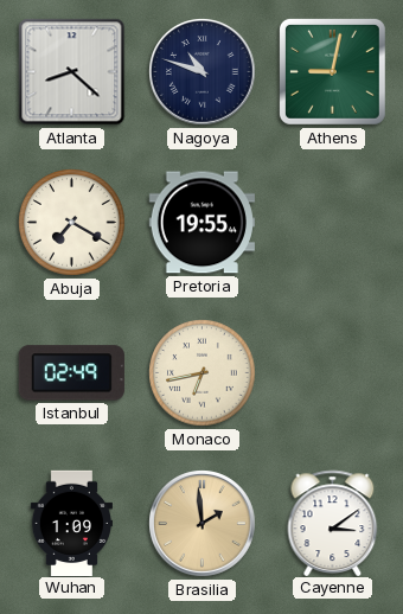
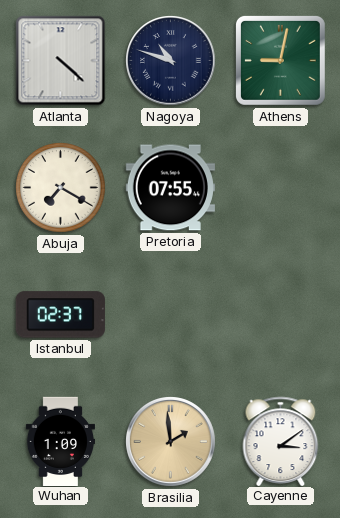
Atlanta: 8:22 -> 4:22 (61, 61)
Pretoria: 19:55 -> 07:55 (170, 188)
Istanbul: 02:49 -> 02:37 (60, 315)
Monaco: 6:43 -> none (203, 373)
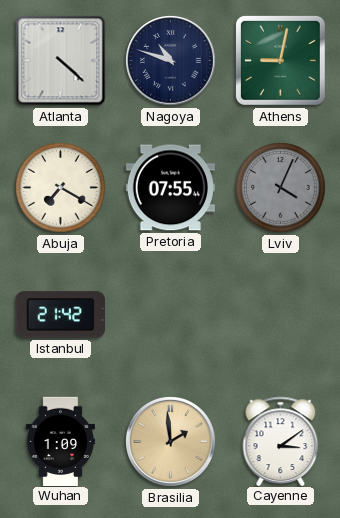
Lviv: none -> 4:04 (281, 188)
Istanbul: 02:37 -> 21:42 (60, 315)
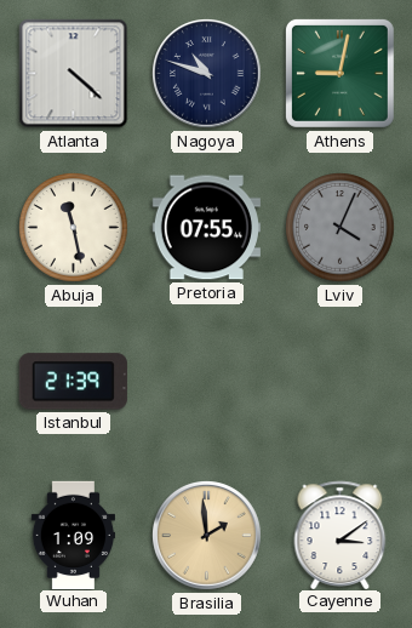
Abuja: 7:20 -> 11:28 (74, 228)
Istanbul: 21:42 -> 21:39 (73, 382)
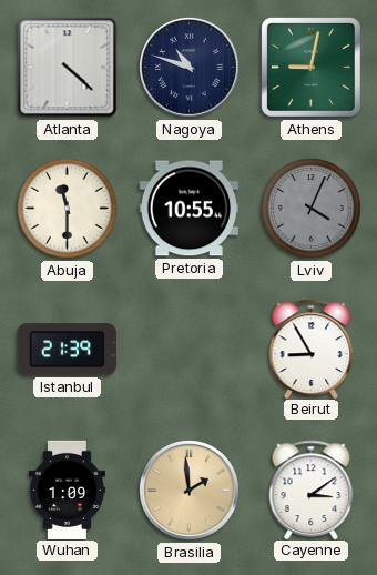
Abuja: 11:28 -> 11:30 (68, 209)
Pretoria: 07:55 -> 10:55 (188, 209)
Beirut: none -> 8:55 (312, 349)
